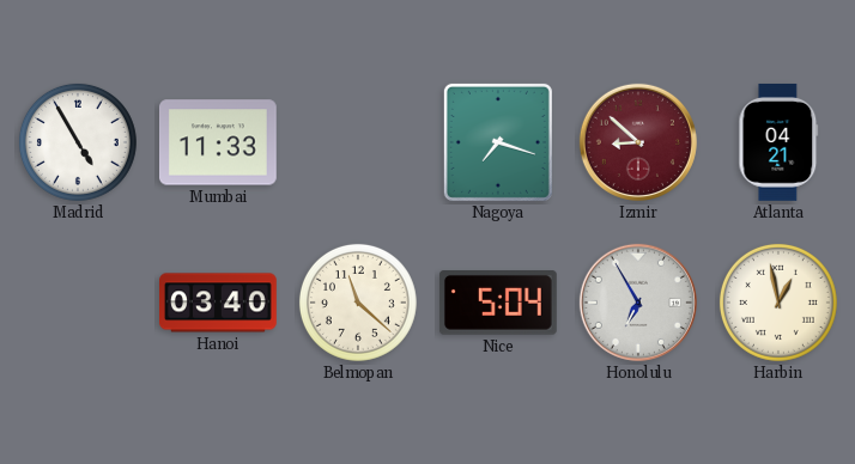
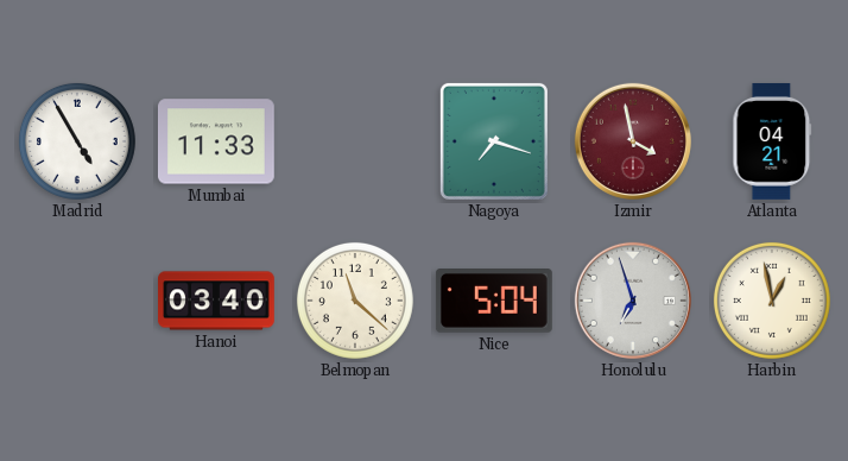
Izmir: 8:52 -> 3:58 (633, 141)
Honolulu: 6:55 -> 6:57 (633, 301)
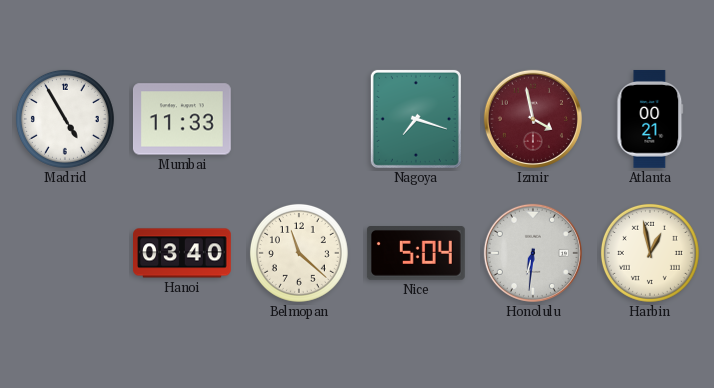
Atlanta: 04:21 -> 00:21 (650, 119)
Honolulu: 6:57 -> 6:31 (533, 253)
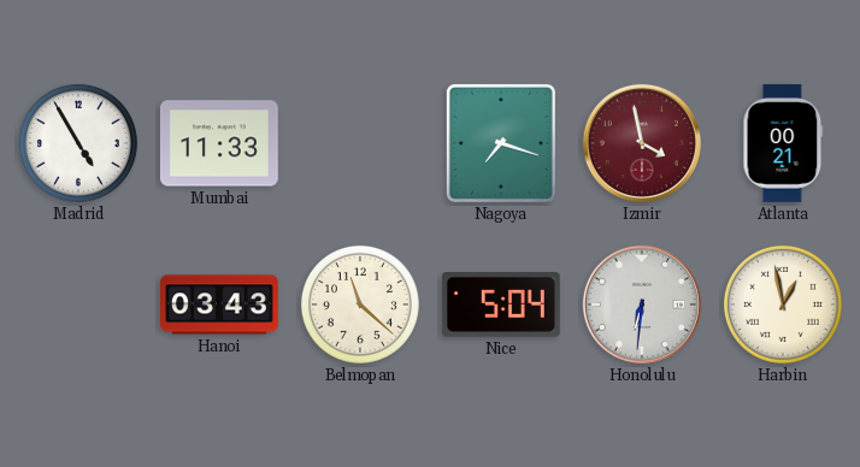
Hanoi: 03:40 -> 03:43 (220, 305)
